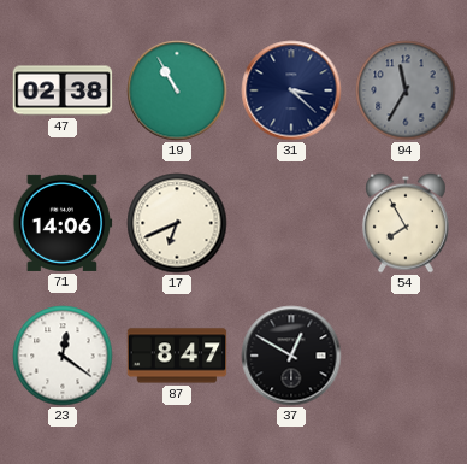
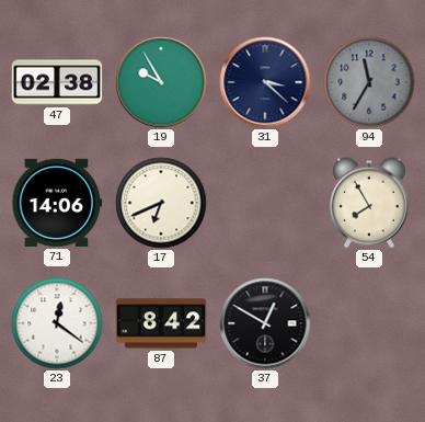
19: 10:55 -> 9:55 (161, 82)
87: 8:47 -> 8:42 (161, 323)
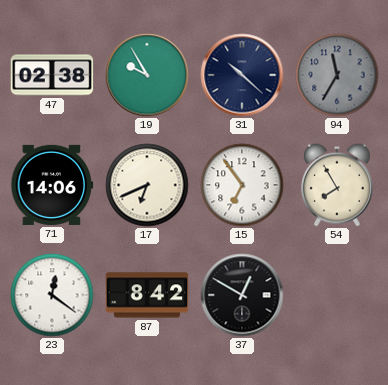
31: 3:22 -> 10:22 (242, 75)
15: none -> 6:54 (242, 185)
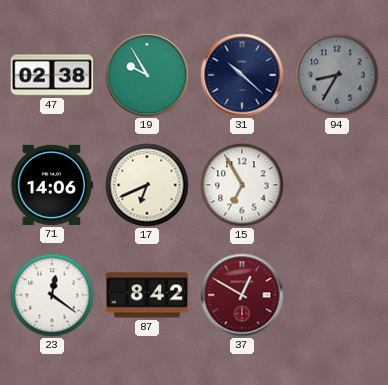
94: 11:35 -> 8:35 (337, 75)
15: 6:54 -> 6:55 (242, 185)
54: 7:55 -> none (337, 185)
37 dial: black -> burgundy (242, 295)
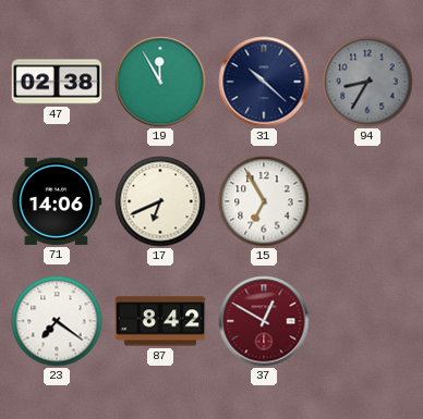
19: 9:55 -> 11:55 (160, 82)
23: 12:21 -> 7:21 (57, 321)
